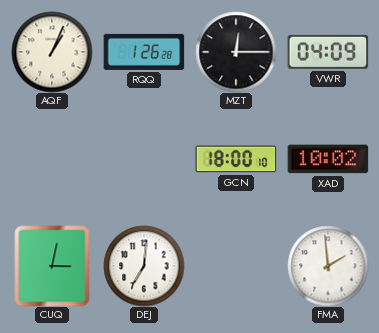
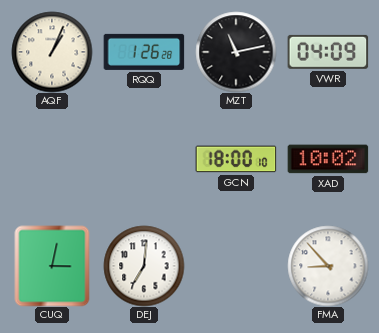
MZT: 12:15 -> 11:13 (236, 52)
FMA: 1:59 -> 8:53 (328, 266)
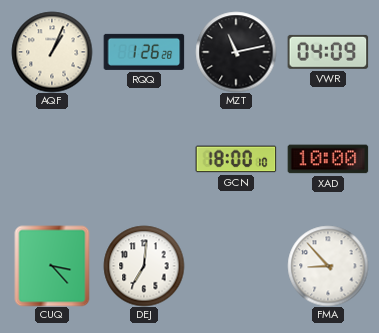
XAD: 10:02 -> 10:00 (328, 159)
CUQ: 3:02 -> 3:23 (52, 266)
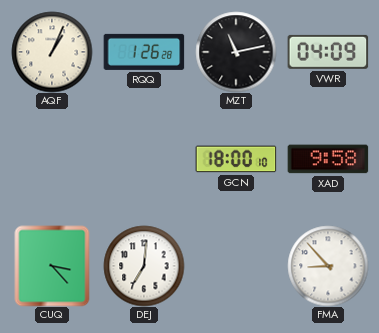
XAD: 10:00 -> 9:58 (328, 159)
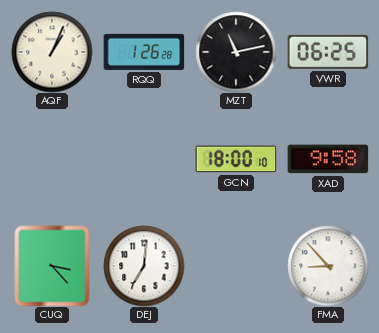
VWR: 04:09 -> 06:25 (328, 52)
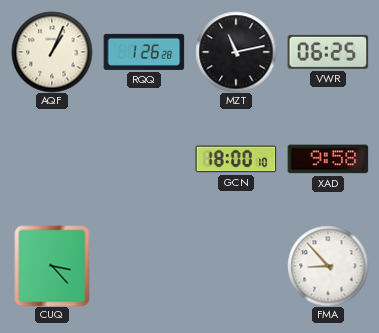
DEJ: 7:01 -> none (144, 266)
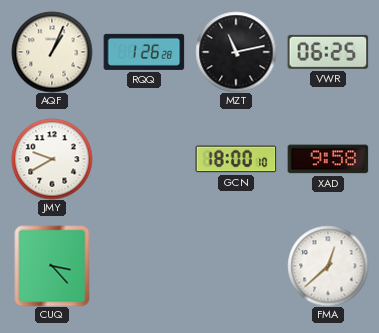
JMY: none -> 9:40 (52, 159)
FMA: 8:53 -> 12:38 (328, 266)
